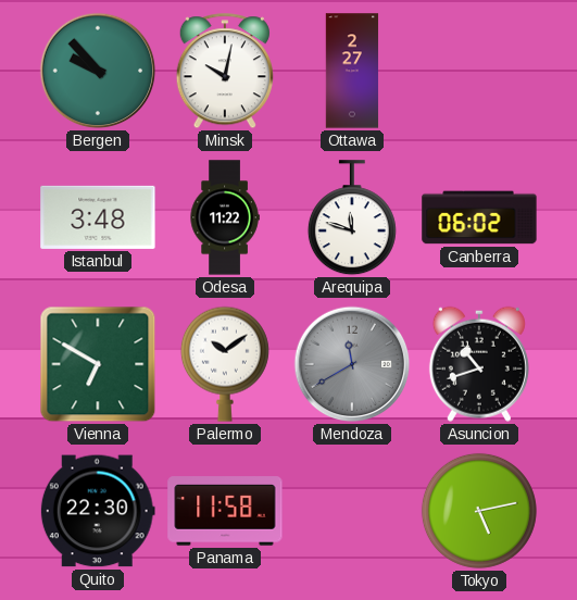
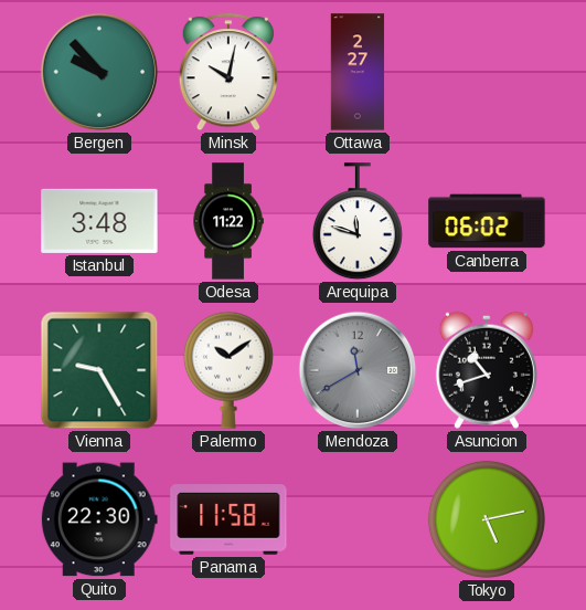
Vienna: 6:50 -> 9:25 (99, 370)
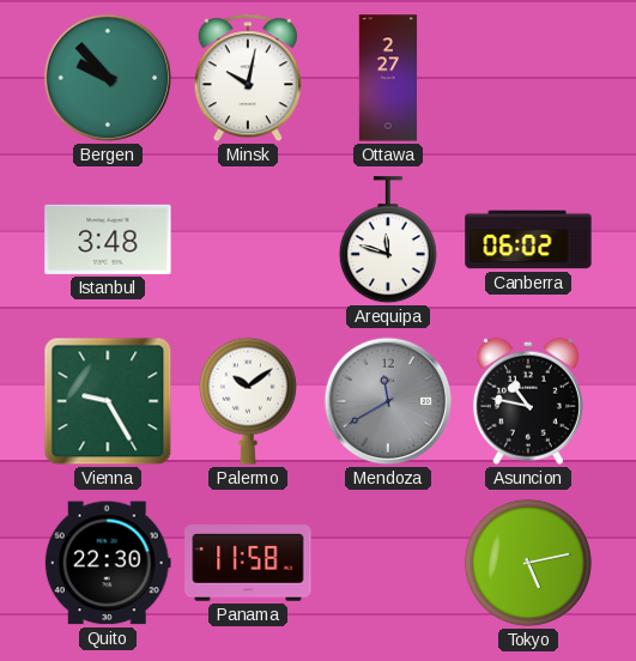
Odesa: 11:22 -> none (228, 221)
Asuncion: 10:42 -> 10:47 (528, 401)
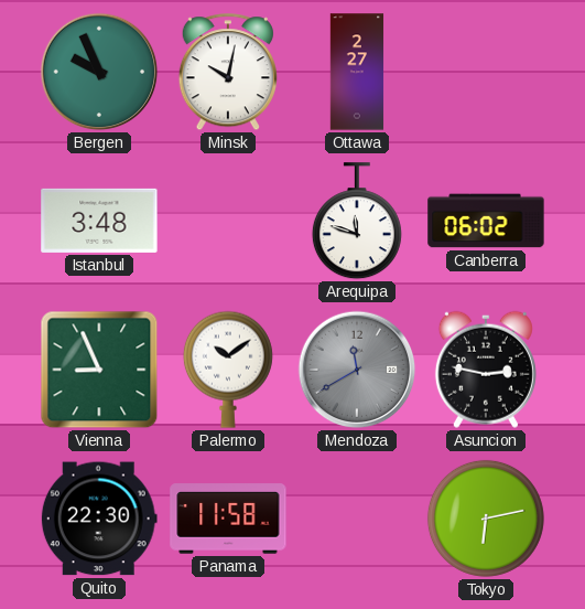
Bergen: 9:53 -> 9:56 (99, 72)
Vienna: 9:25 -> 8:56 (99, 370)
Asuncion: 10:47 -> 2:47 (486, 370)
Tokyo: 5:13 -> 6:13 (486, 519)
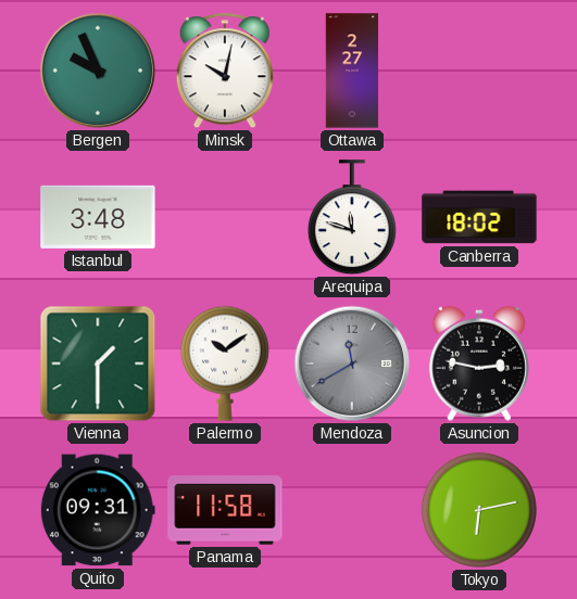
Canberra: 06:02 -> 18:02 (479, 217)
Vienna: 8:56 -> 1:30 (98, 364)
Quito: 22:30 -> 09:31 (98, 510)
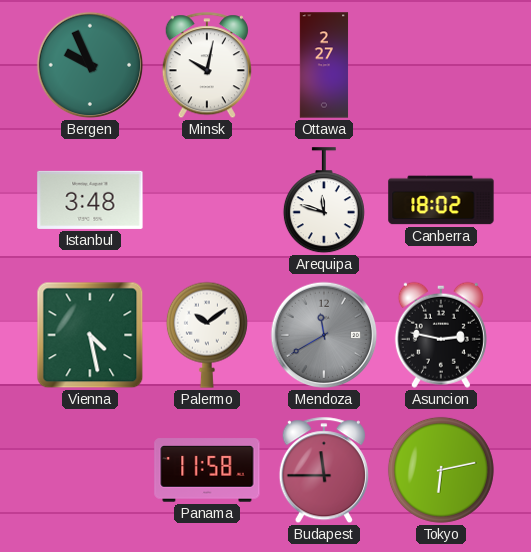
Vienna: 1:30 -> 4:28 (90, 335)
Quito: 09:31 -> none (98, 510)
Budapest: none -> 11:45 (324, 471)
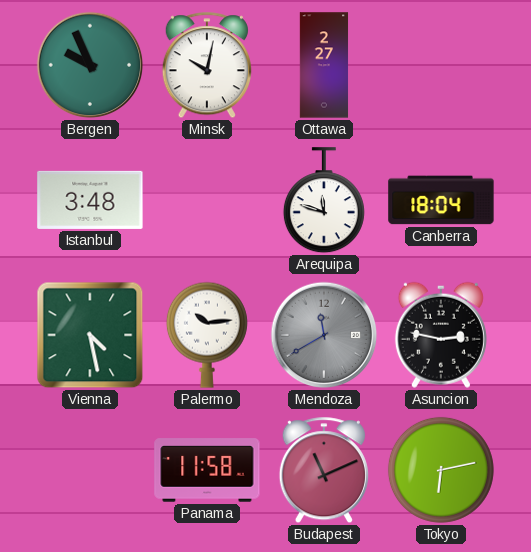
Canberra: 18:02 -> 18:04 (441, 200)
Palermo: 10:09 -> 10:14 (207, 335)
Budapest: 11:45 -> 11:11 (324, 471)
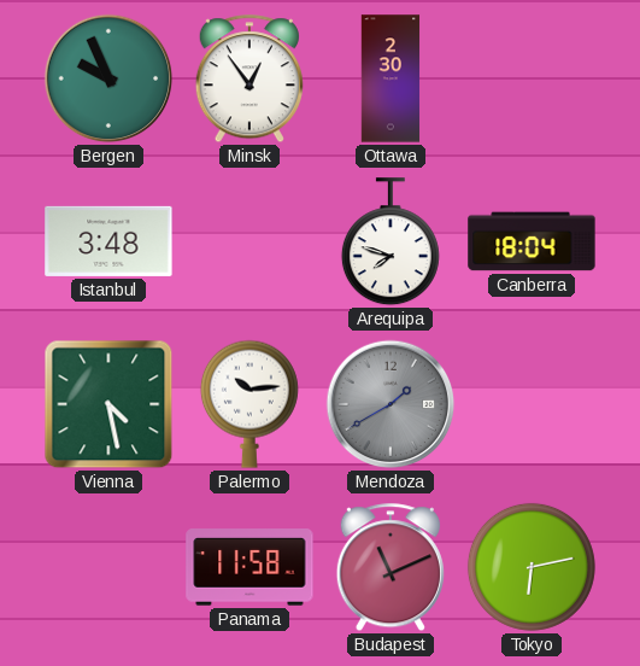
Minsk: 10:02 -> 12:54 (249, 80)
Ottawa: 2:27 -> 2:30 (391, 78)
Arequipa: 11:48 -> 7:48 (391, 243)
Mendoza: 11:40 -> 1:40 (391, 404)
Asuncion: 2:47 -> none (441, 335)
